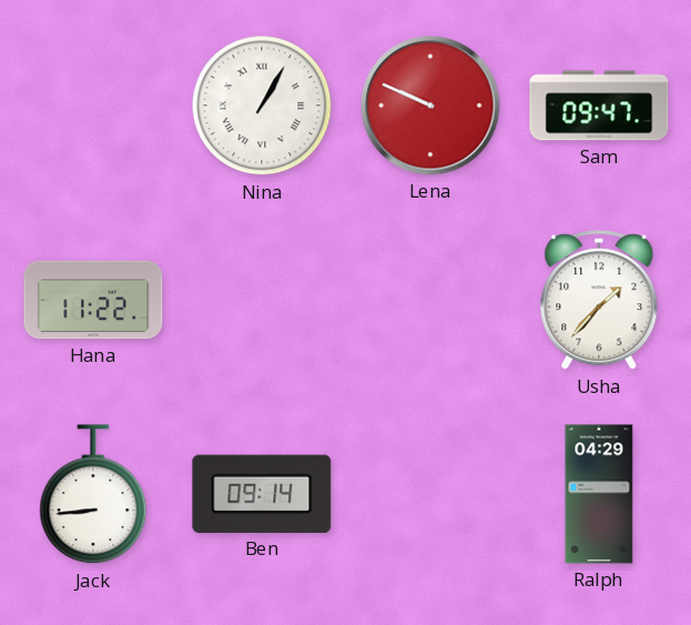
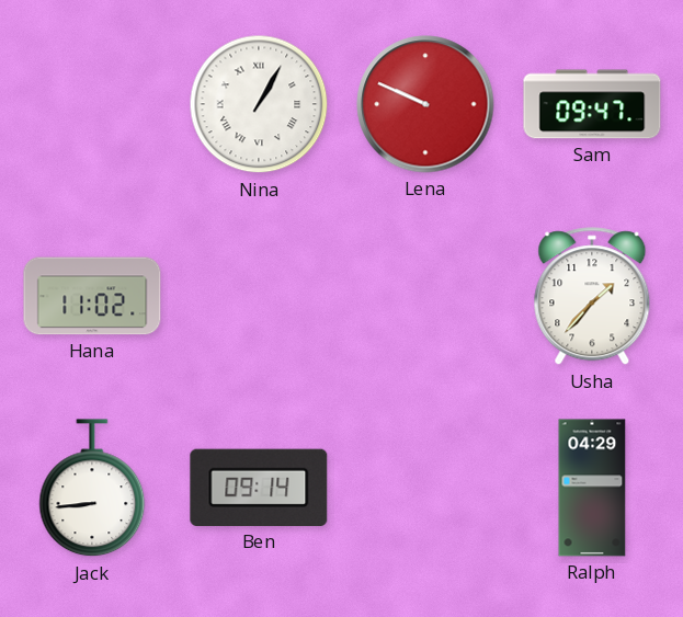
Hana: 11:22 -> 11:02 (92, 296)
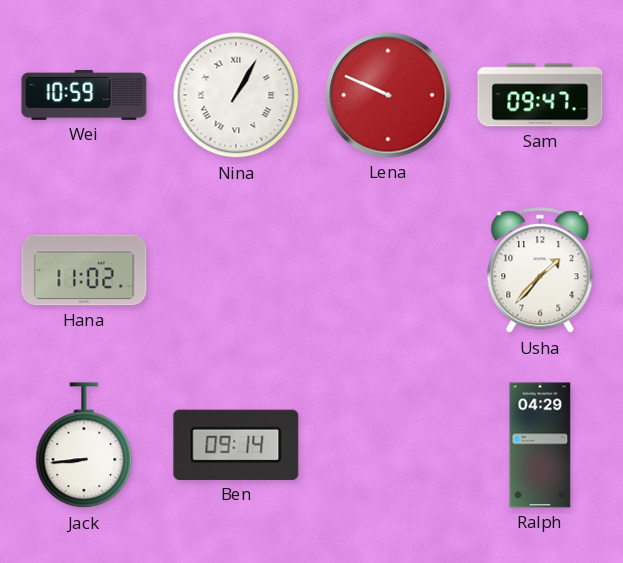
Wei: none -> 10:59 (84, 95)
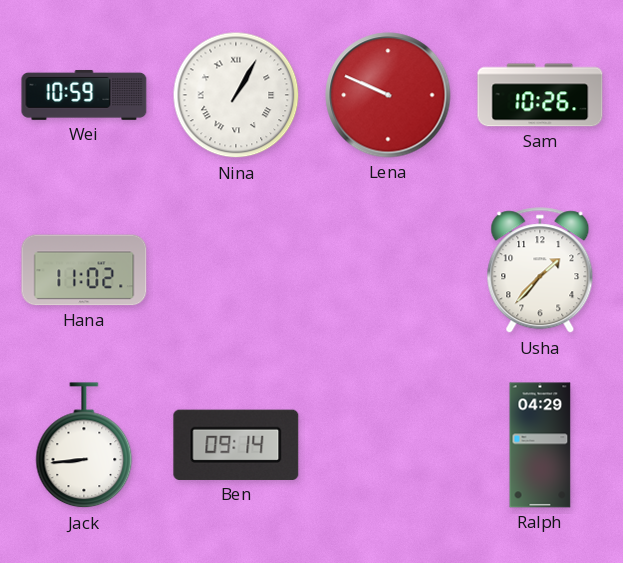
Sam: 09:47 -> 10:26 (540, 95)
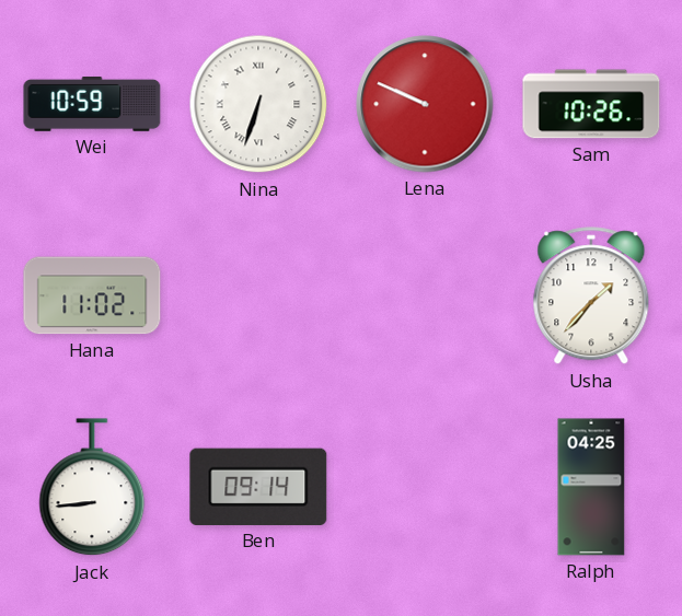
Nina: 1:05 -> 6:33 (258, 104)
Ralph: 04:29 -> 04:25 (591, 487)
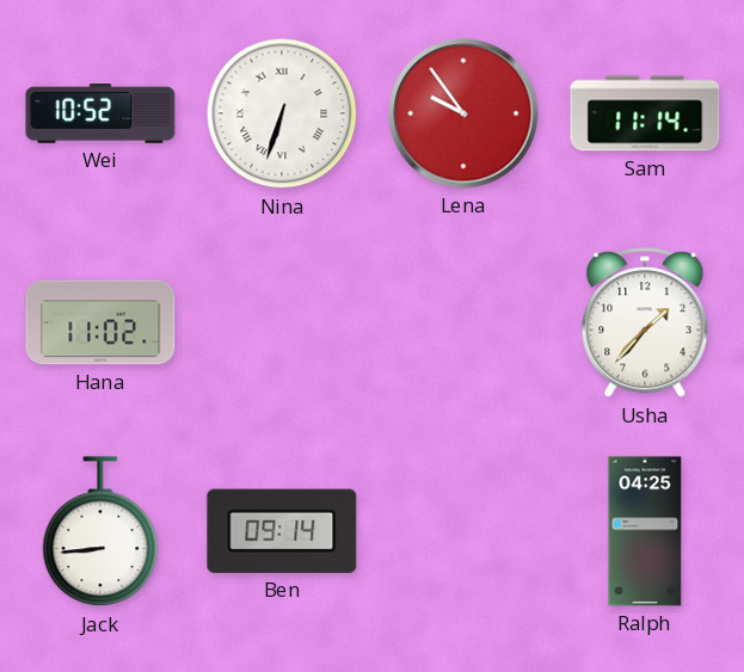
Wei: 10:59 -> 10:52 (100, 113)
Lena: 9:49 -> 9:54 (463, 113)
Sam: 10:26 -> 11:14 (645, 113)
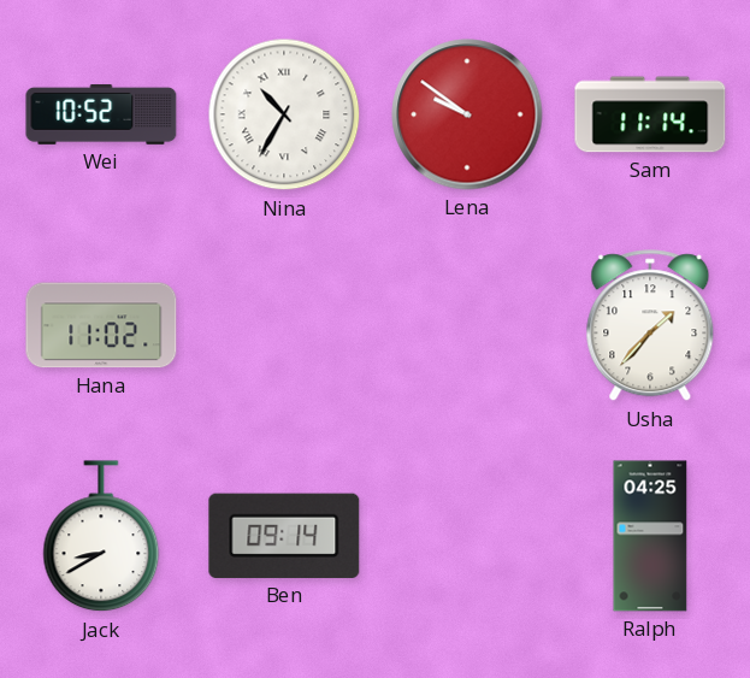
Nina: 6:33 -> 10:35 (284, 114)
Lena: 9:54 -> 9:51 (467, 114)
Jack: 8:44 -> 8:40 (101, 537)
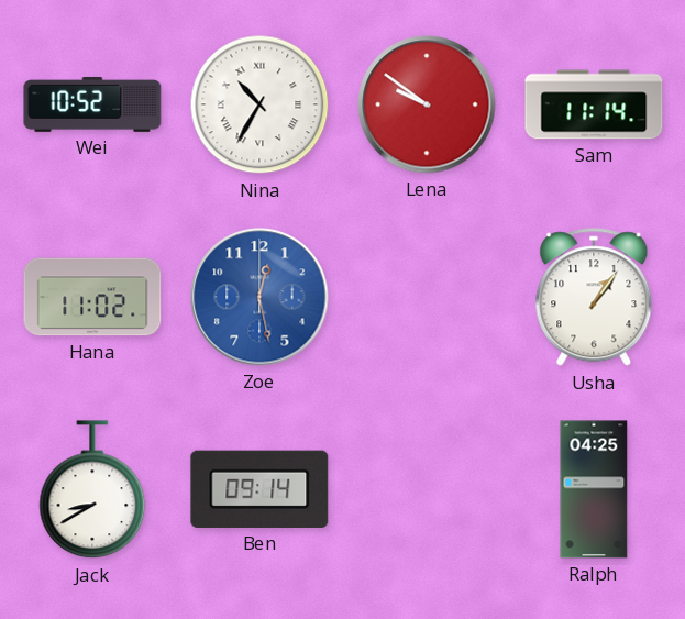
Zoe: none -> 12:28 (259, 297)
Usha: 1:37 -> 1:06 (594, 298)
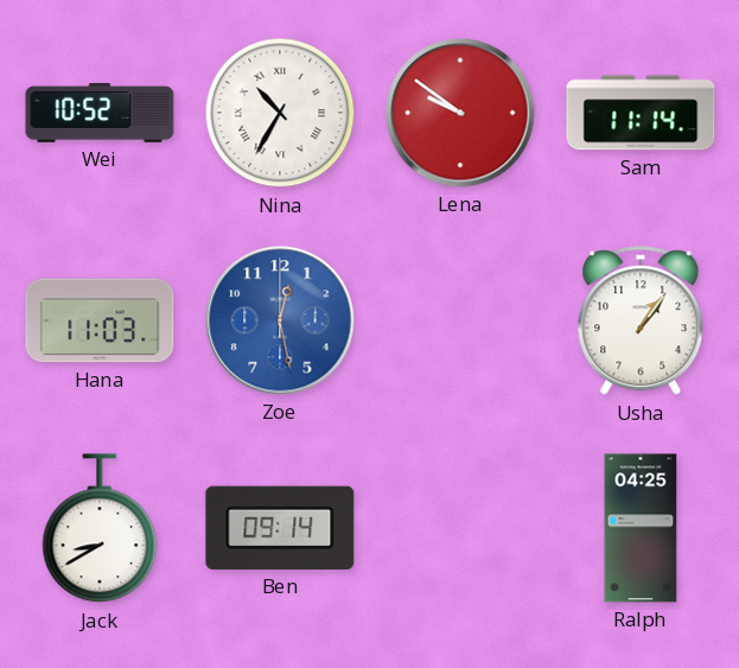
Hana: 11:02 -> 11:03 (100, 320)
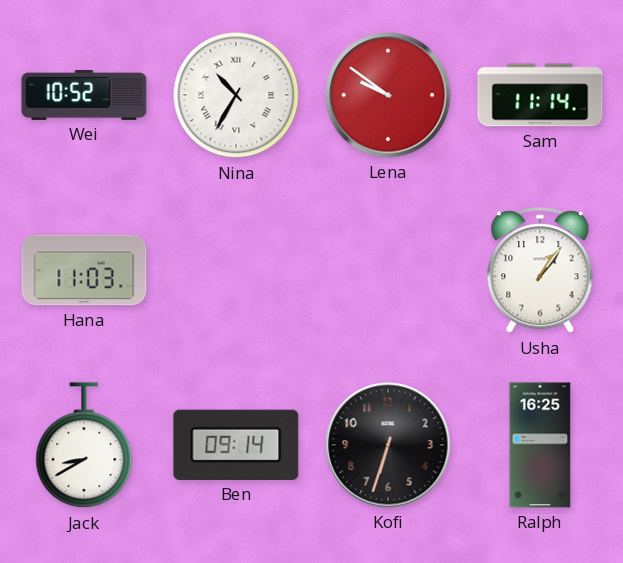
Zoe: 12:28 -> none (280, 320)
Kofi: none -> 6:33 (388, 445)
Ralph: 04:25 -> 16:25 (540, 445)
